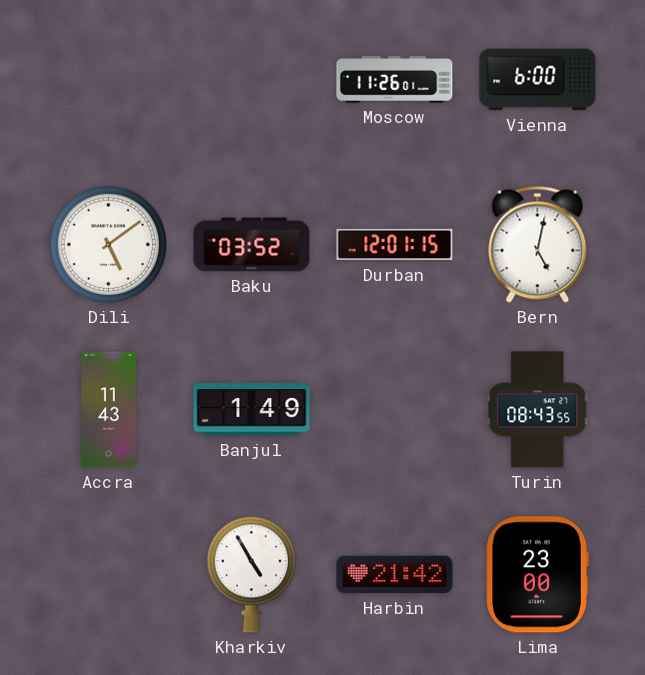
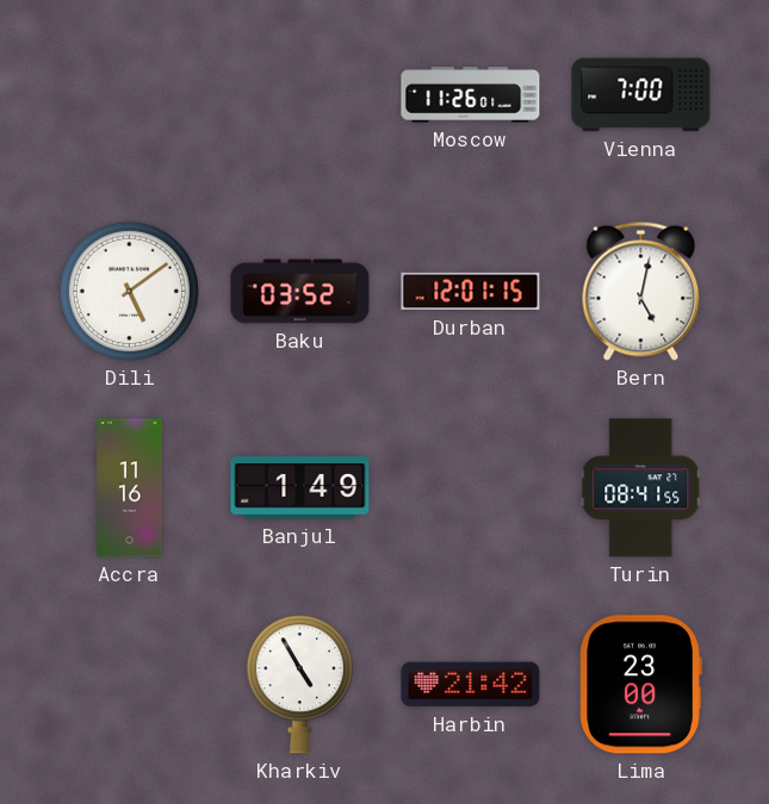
Vienna: 6:00 -> 7:00 (641, 95)
Accra: 11:43 -> 11:16 (130, 488)
Turin: 08:43 -> 08:41 (641, 488)
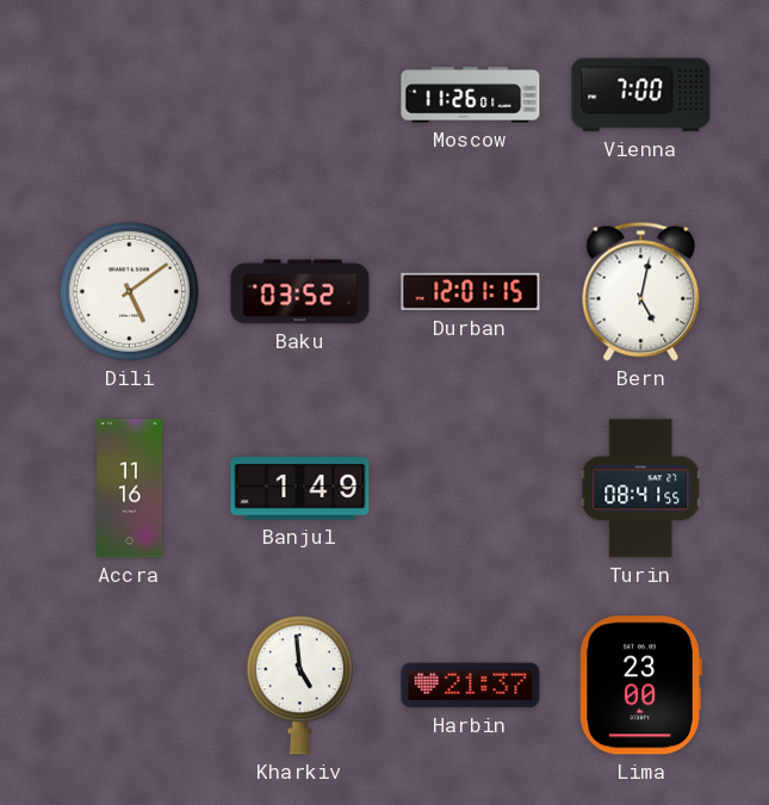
Kharkiv: 4:55 -> 4:59 (299, 686)
Harbin: 21:42 -> 21:37 (471, 686)
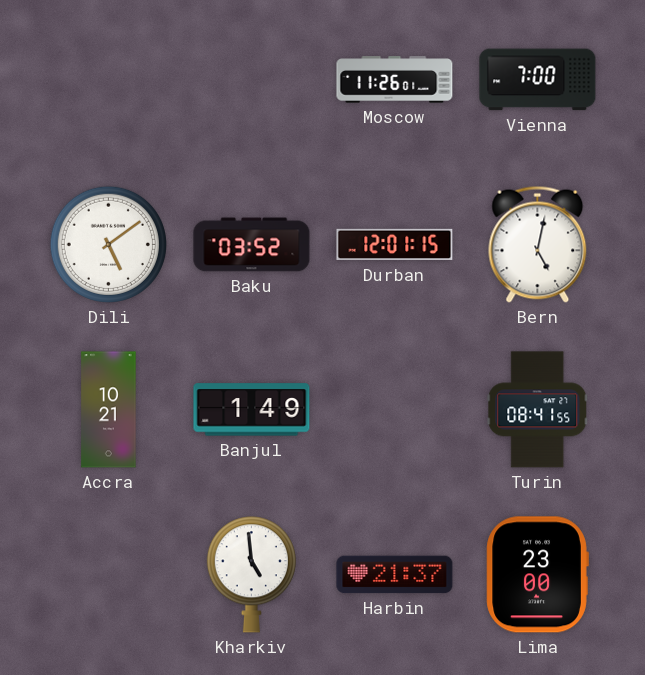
Accra: 11:16 -> 10:21 (109, 410)
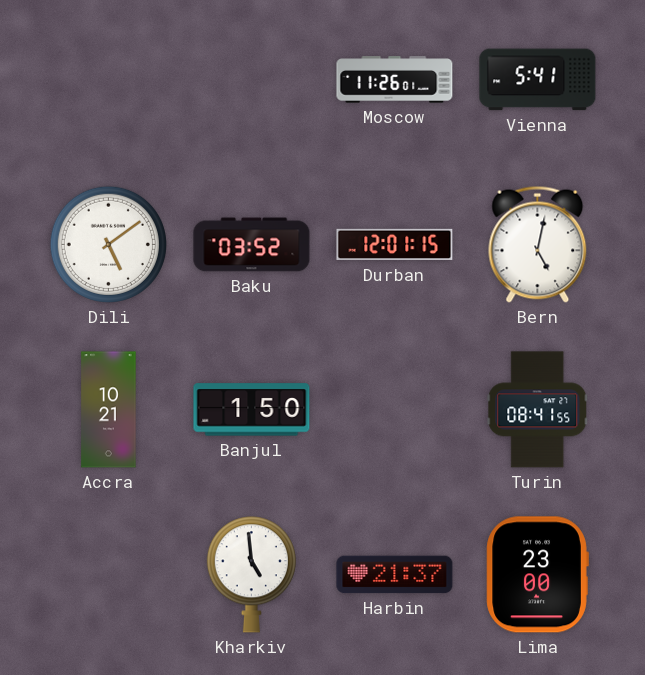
Vienna: 7:00 -> 5:41 (538, 80)
Banjul: 1:49 -> 1:50 (252, 410)
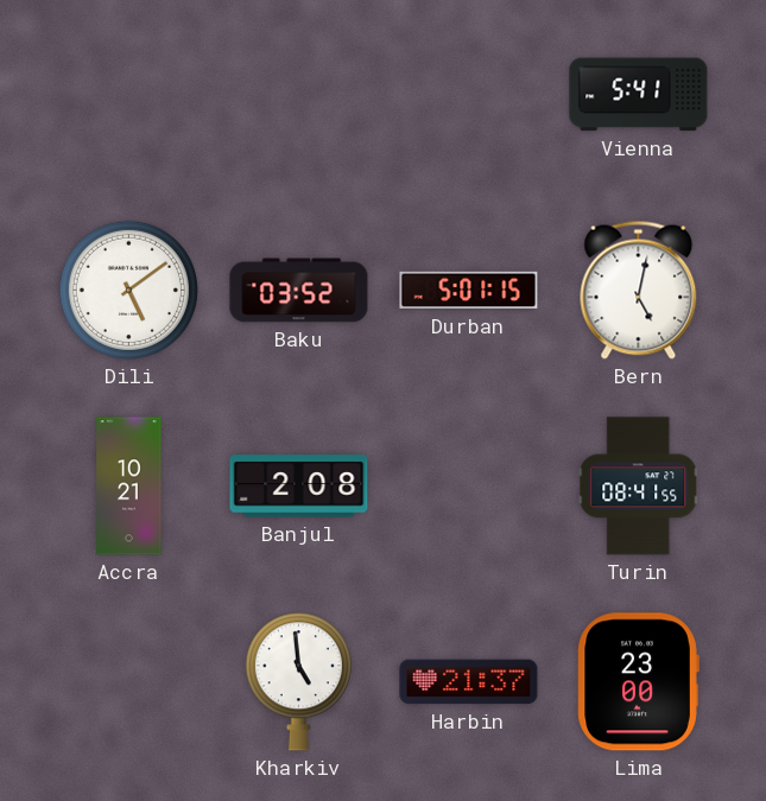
Moscow: 11:26 -> none (395, 80)
Durban: 12:01 -> 5:01 (469, 291)
Banjul: 1:50 -> 2:08 (299, 487)
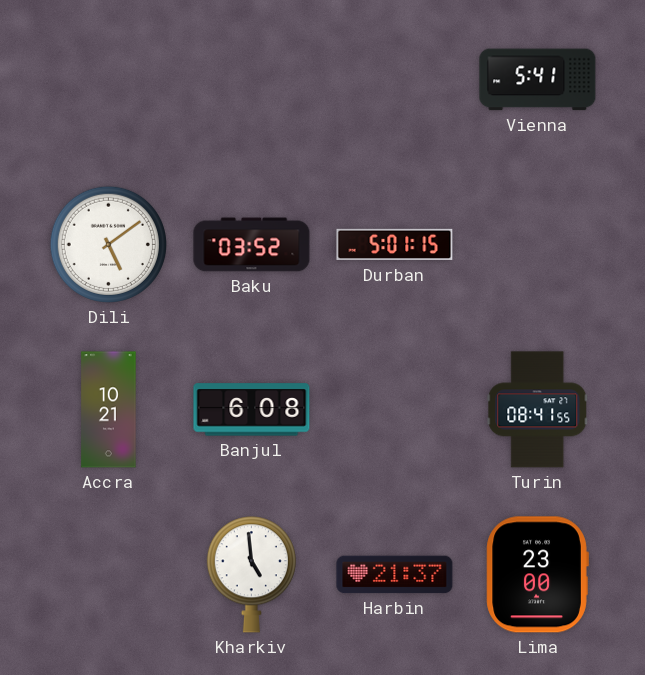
Bern: 5:02 -> none (639, 290)
Banjul: 2:08 -> 6:08 (252, 410)
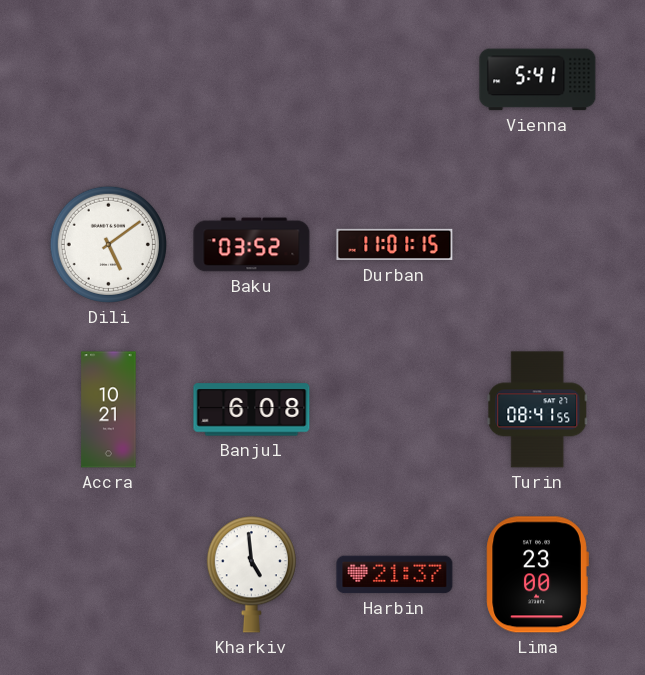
Durban: 5:01 -> 11:01 (395, 245)
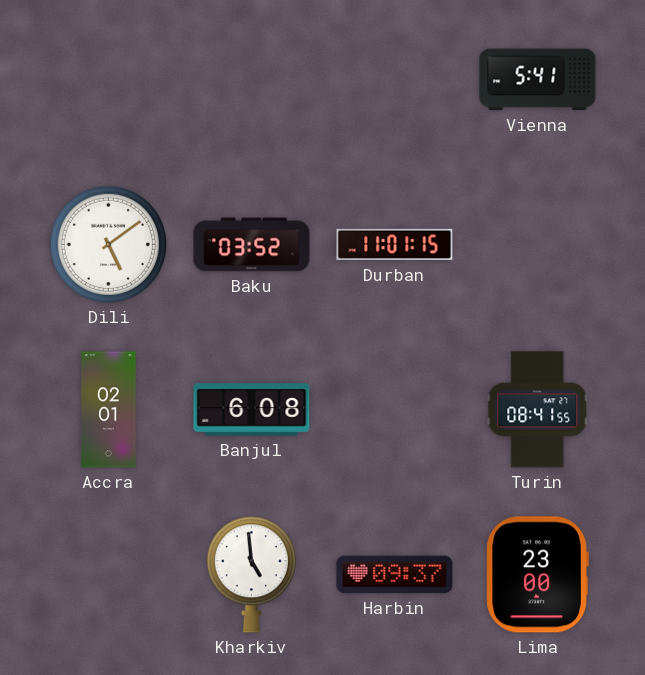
Accra: 10:21 -> 02:01 (109, 410)
Harbin: 21:37 -> 09:37 (395, 575)
